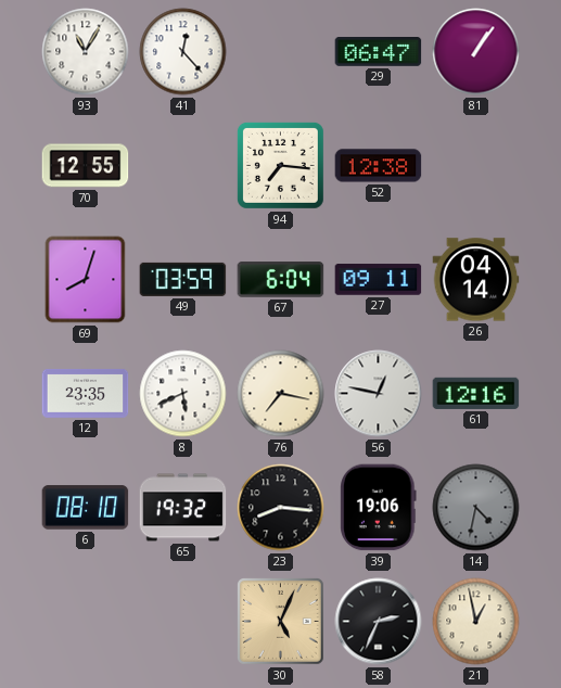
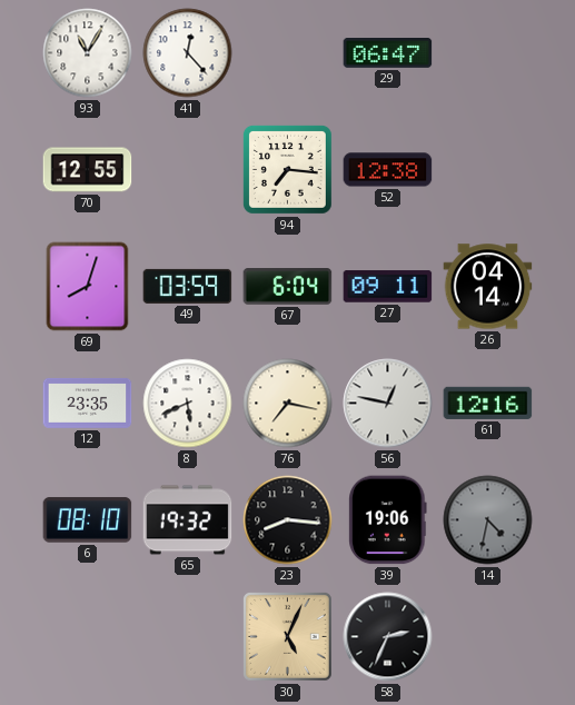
81: 1:06 -> none (476, 52)
21: 12:58 -> none (476, 622)
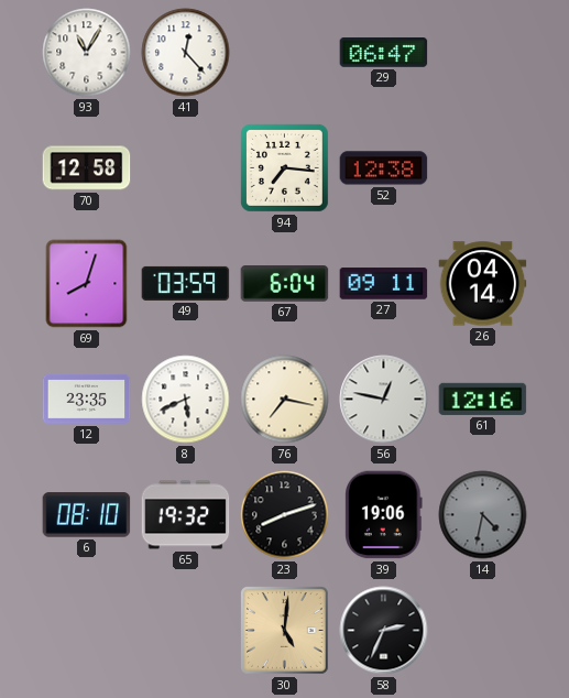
70: 12:55 -> 12:58 (87, 168)
23: 8:16 -> 8:12 (285, 515)
30: 5:04 -> 5:01 (285, 631)
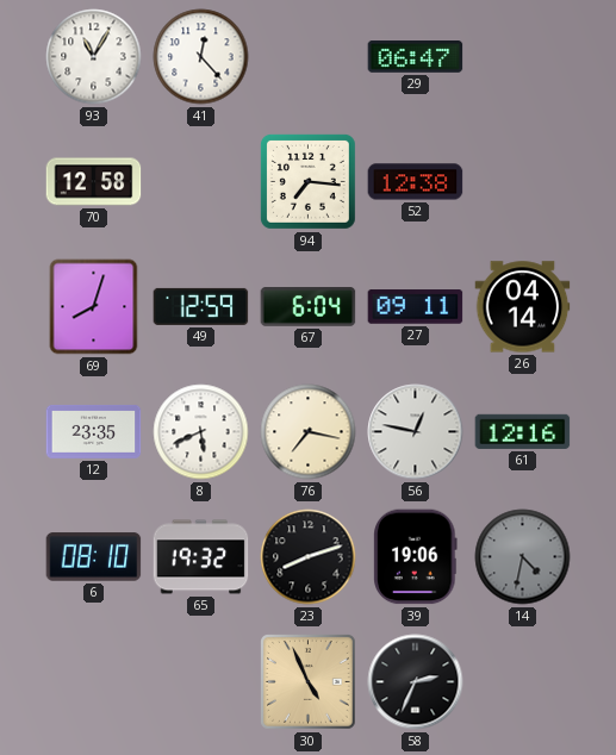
49: 03:59 -> 12:59 (201, 306)
30: 5:01 -> 4:56 (309, 682)
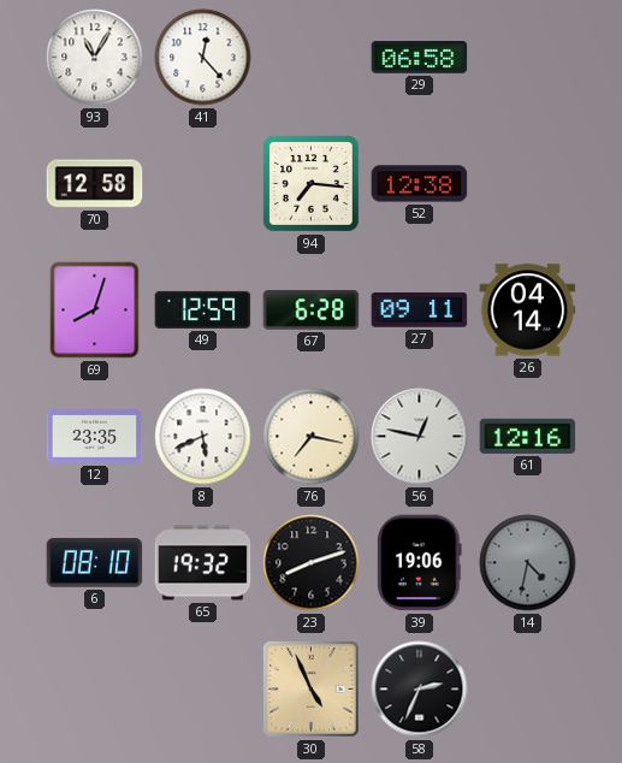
29: 06:47 -> 06:58 (420, 58)
67: 6:04 -> 6:28 (312, 310)
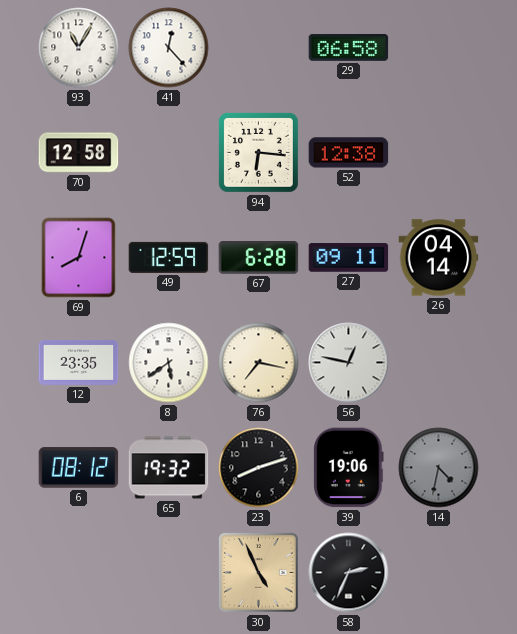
94: 7:16 -> 6:16 (258, 152)
8: 5:41 -> 5:39 (169, 363)
61: 12:16 -> none (528, 436)
6: 08:10 -> 08:12 (79, 468)
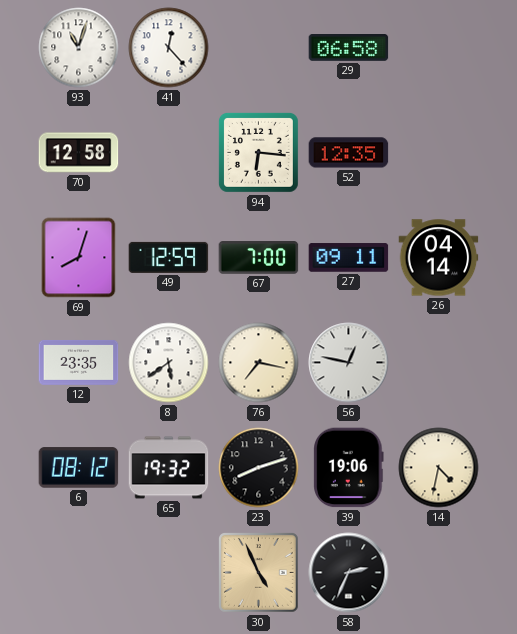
93: 11:05 -> 11:03 (79, 48)
52: 12:38 -> 12:35 (349, 153)
67: 6:28 -> 7:00 (259, 258)
14 dial: grey -> cream (439, 468)
